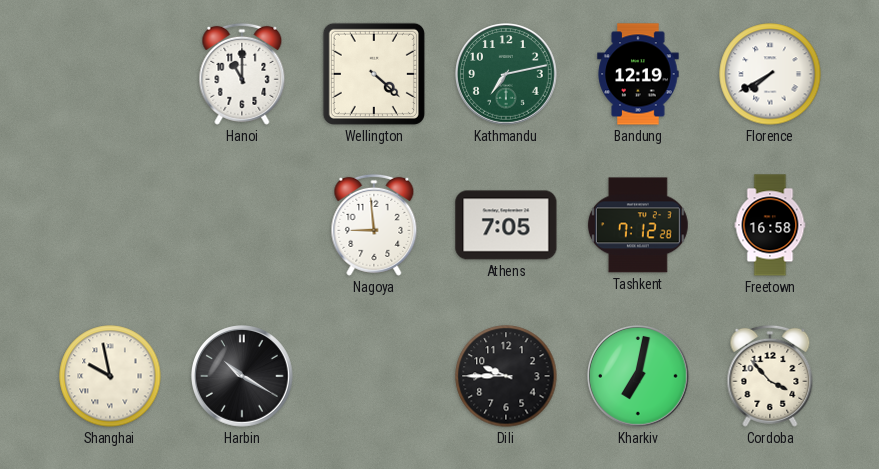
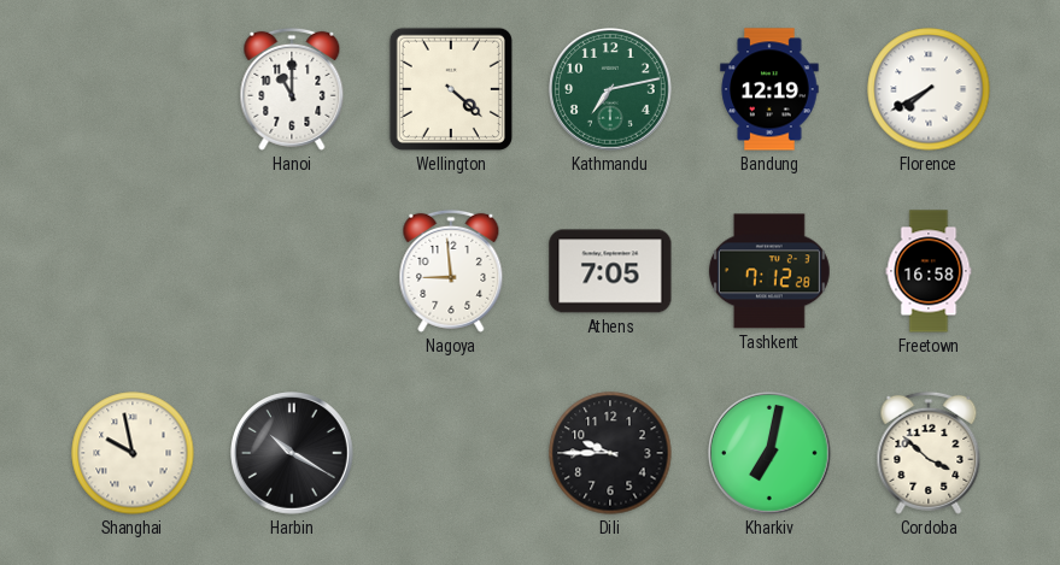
Cordoba: 3:53 -> 3:52 (929, 453)
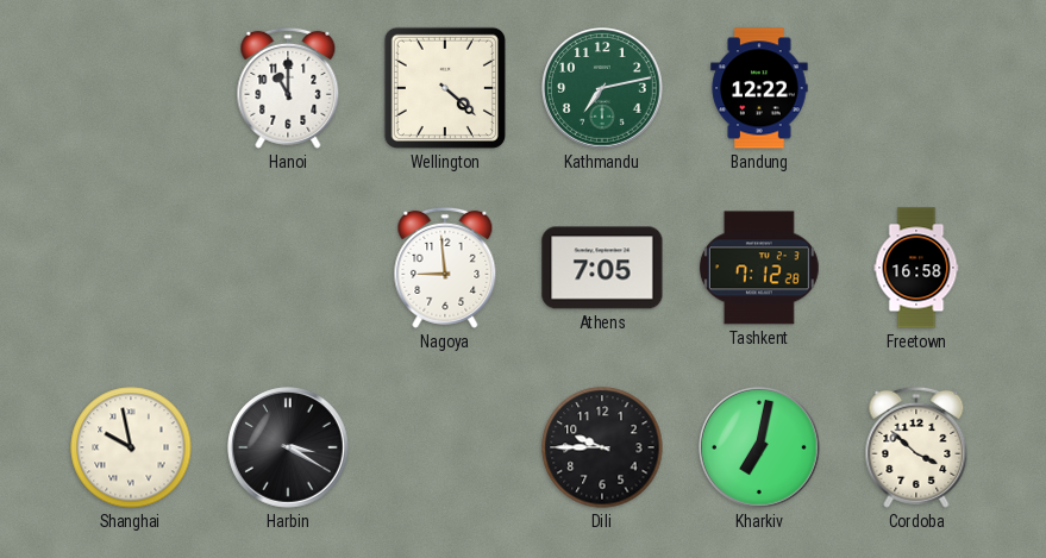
Bandung: 12:19 -> 12:22 (759, 88)
Florence: 7:40 -> none (929, 89)
Harbin: 10:20 -> 3:20 (289, 449)
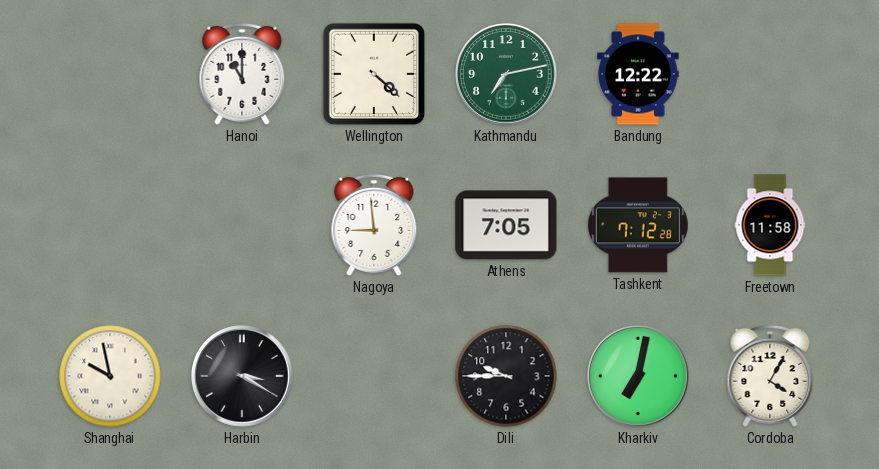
Freetown: 16:58 -> 11:58 (770, 225)
Cordoba: 3:52 -> 4:05 (770, 376)
